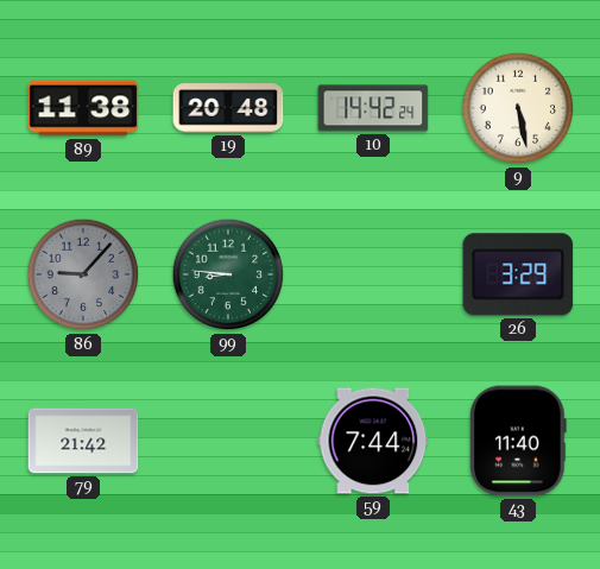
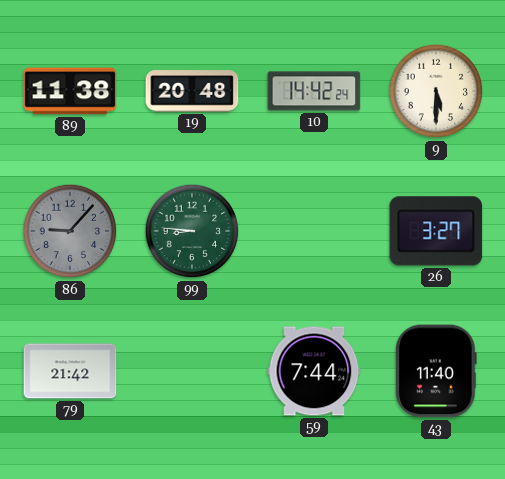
9: 5:28 -> 5:30 (436, 91)
26: 3:29 -> 3:27 (436, 231)
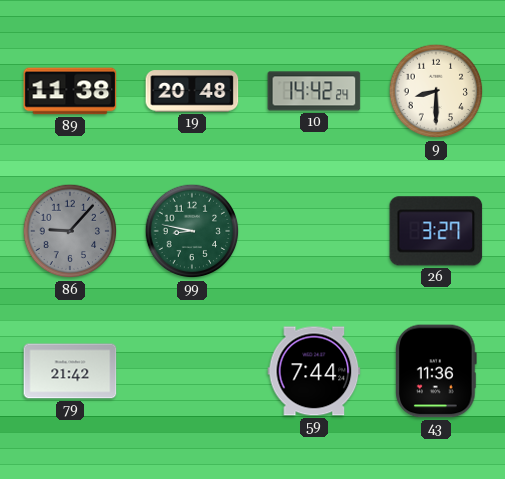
9: 5:30 -> 8:30 (436, 91)
99: 8:46 -> 8:47 (192, 231)
43: 11:40 -> 11:36 (436, 371)
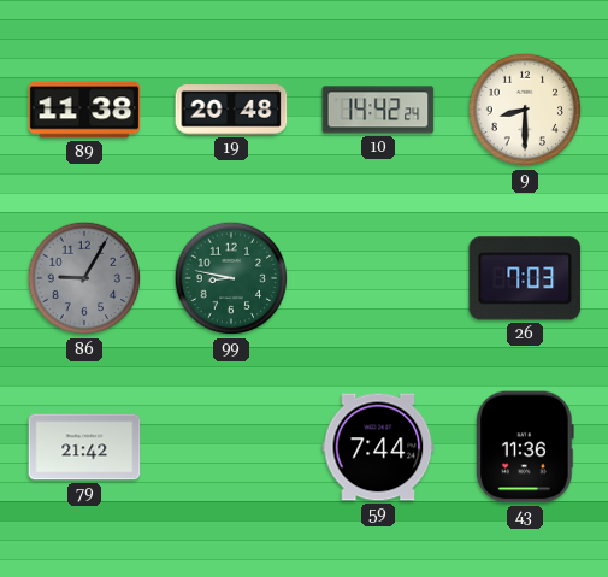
86: 9:07 -> 9:05 (84, 278)
26: 3:27 -> 7:03 (525, 278)
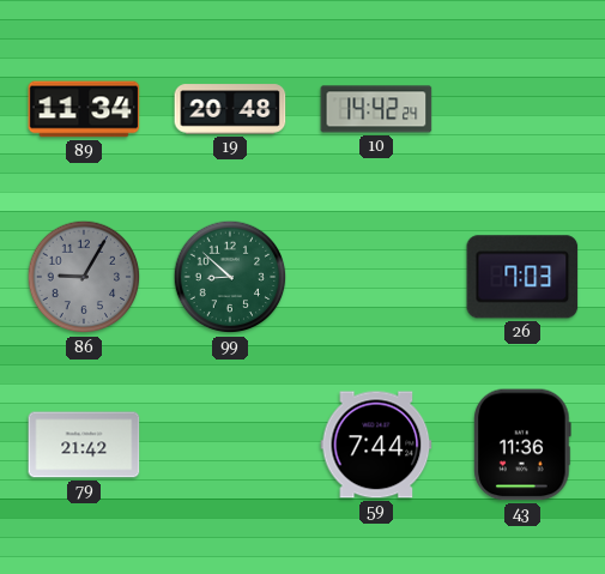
89: 11:38 -> 11:34 (84, 109)
9: 8:30 -> none (525, 110)
99: 8:47 -> 8:52 (230, 277)
